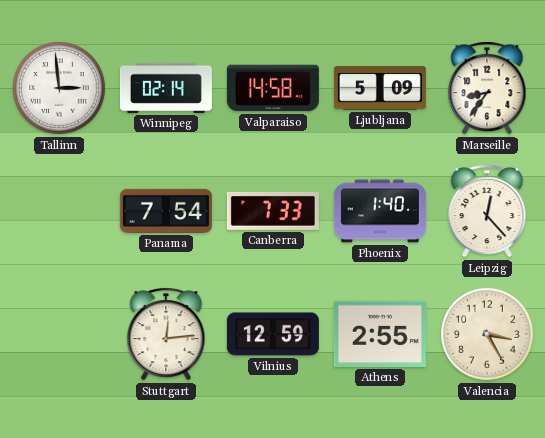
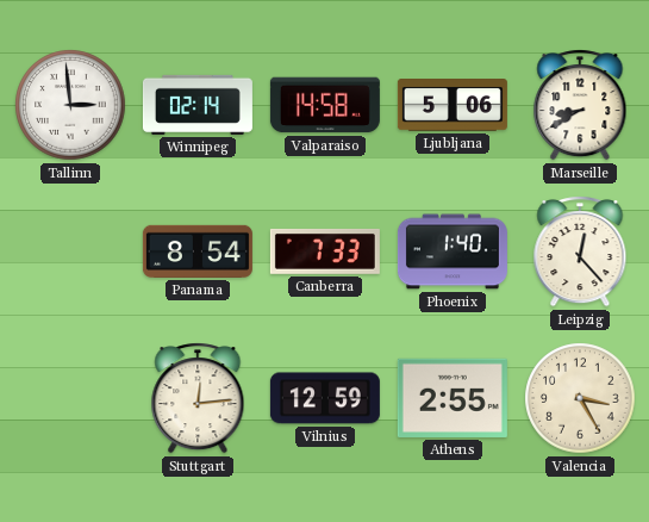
Ljubljana: 5:09 -> 5:06 (453, 106)
Marseille: 8:36 -> 8:40 (580, 105)
Panama: 7:54 -> 8:54 (198, 251)
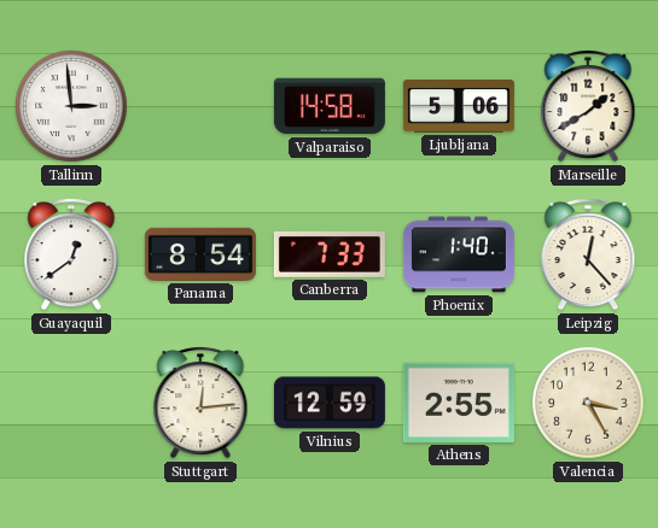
Winnipeg: 02:14 -> none (198, 105)
Marseille: 8:40 -> 1:40 (588, 106)
Guayaquil: none -> 12:39 (71, 254)
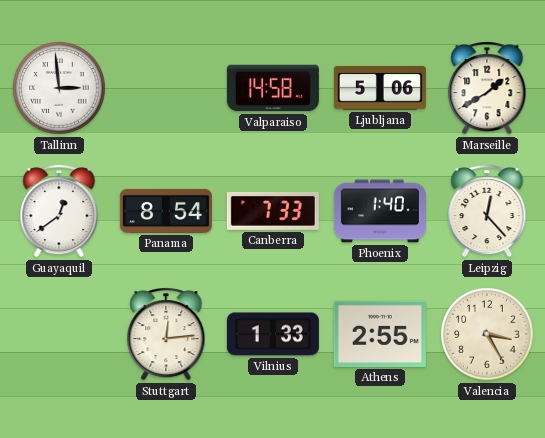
Vilnius: 12:59 -> 1:33 (273, 334)
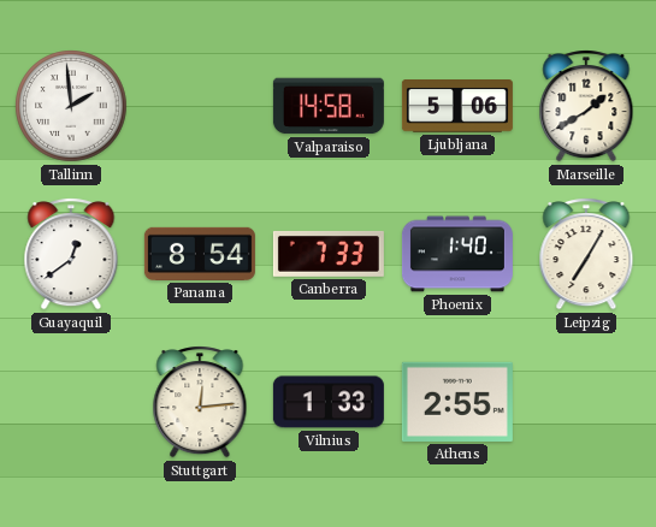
Tallinn: 2:59 -> 1:59 (71, 106)
Leipzig: 12:23 -> 7:05 (586, 254)
Valencia: 3:25 -> none (487, 334)
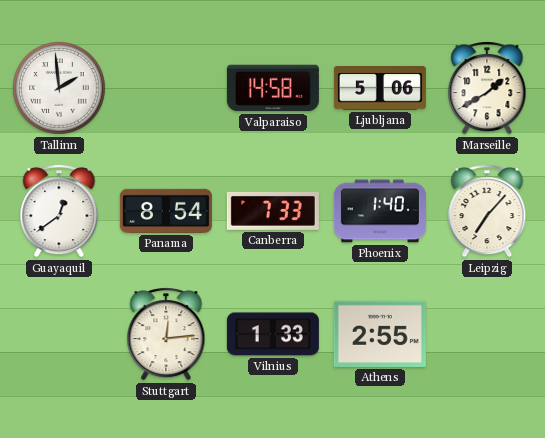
Leipzig: 7:05 -> 7:07 (487, 211)
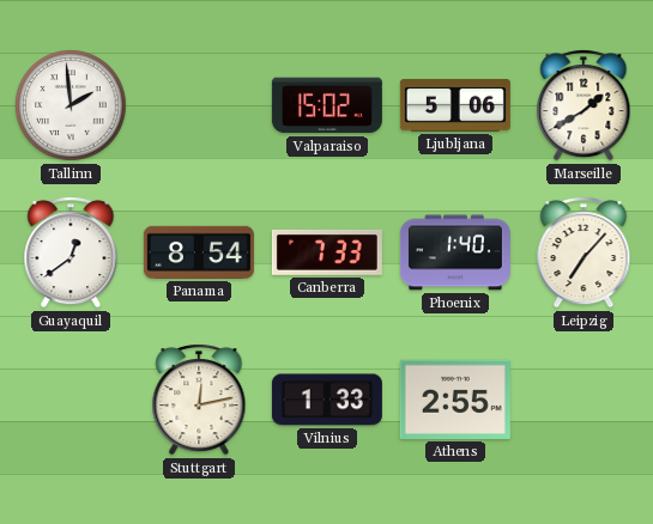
Valparaiso: 14:58 -> 15:02 (327, 105)
Stuttgart: 12:14 -> 12:13 (199, 400)
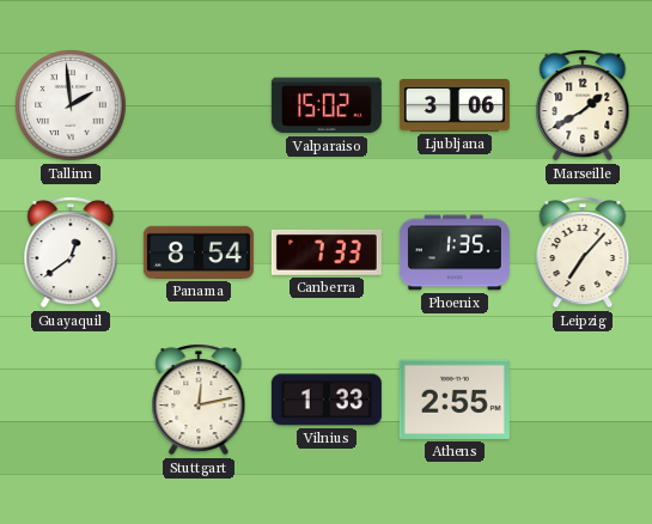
Ljubljana: 5:06 -> 3:06 (455, 106)
Phoenix: 1:40 -> 1:35 (455, 252)
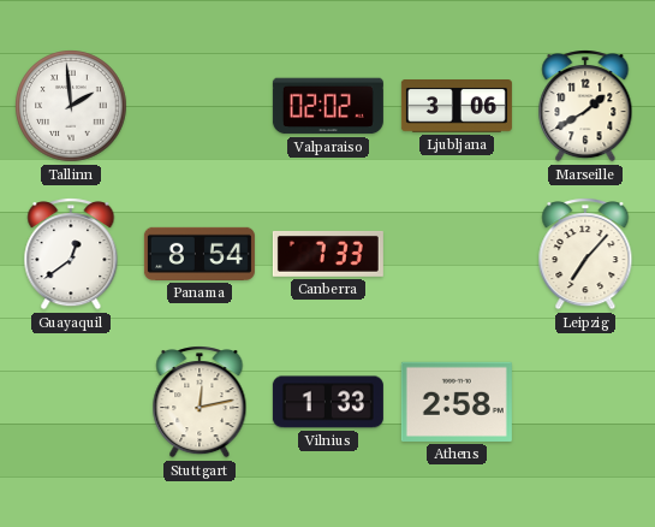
Valparaiso: 15:02 -> 02:02 (328, 106)
Phoenix: 1:35 -> none (455, 252)
Athens: 2:55 -> 2:58 (457, 402)
